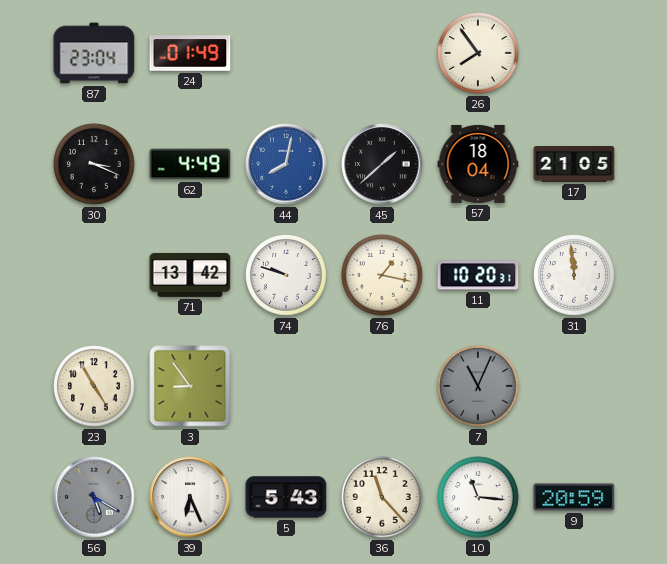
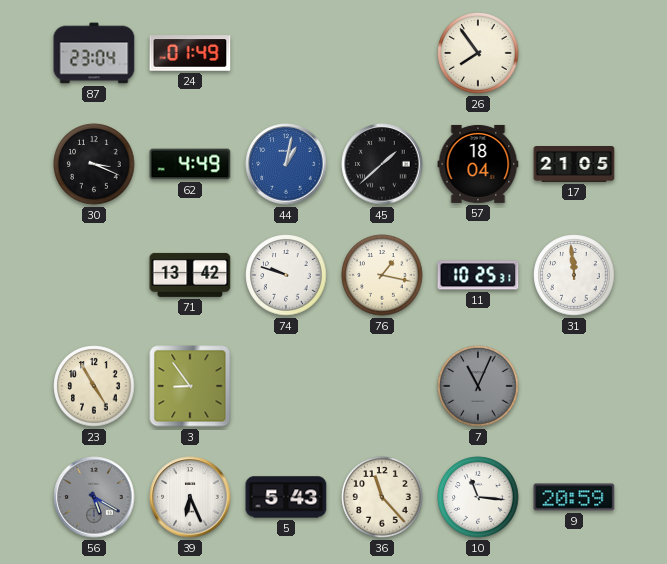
44: 8:02 -> 1:02 (286, 164)
11: 10:20 -> 10:25 (478, 275)
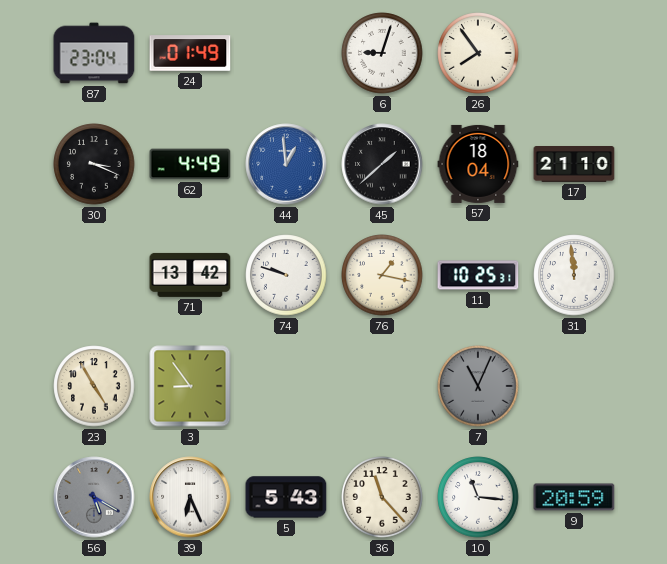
6: none -> 9:03 (382, 53)
44: 1:02 -> 12:59 (286, 164)
17: 21:05 -> 21:10 (574, 165)
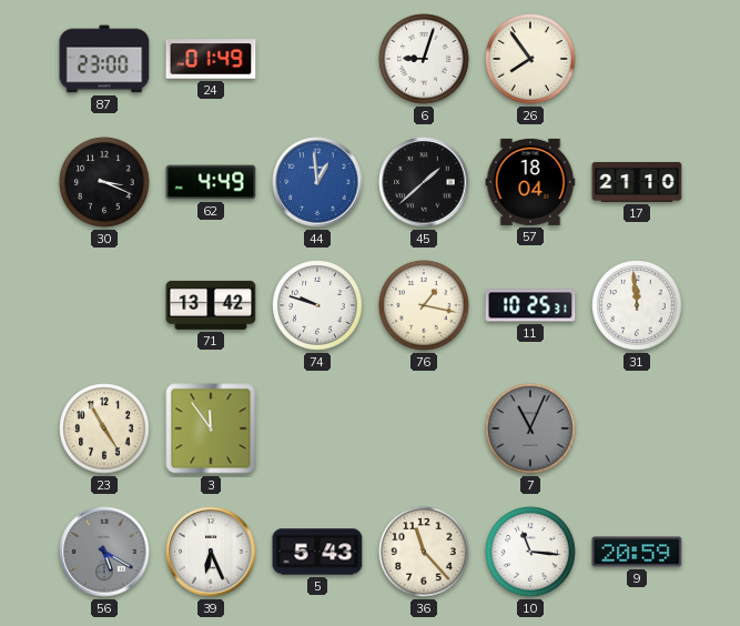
87: 23:04 -> 23:00 (104, 59)
3: 8:54 -> 11:54 (211, 428)
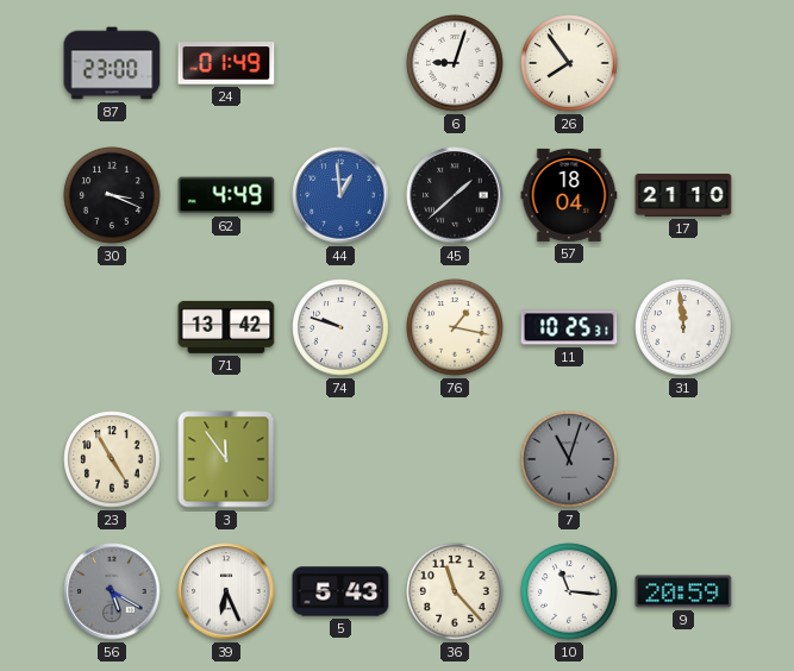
7: 11:04 -> 11:03 (569, 459)
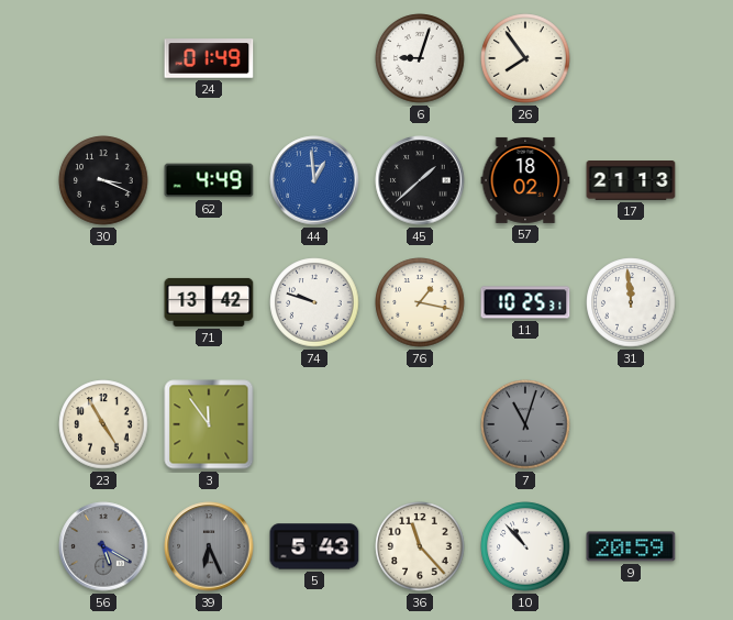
87: 23:00 -> none (112, 63)
57: 18:04 -> 18:02 (525, 180)
17: 21:10 -> 21:13 (631, 181)
39 dial: white -> grey (209, 546)
10: 11:16 -> 10:53 (525, 546)
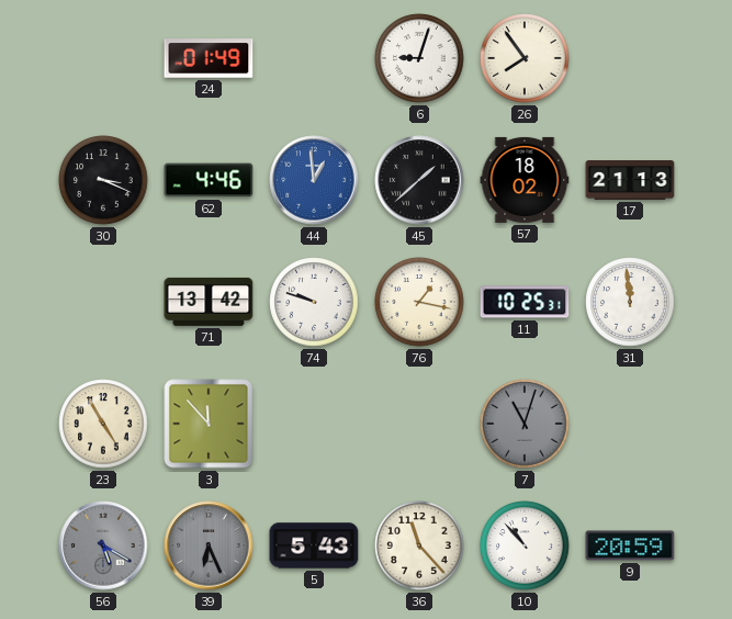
62: 4:49 -> 4:46 (209, 180)
3: 11:54 -> 11:53 (209, 424)
